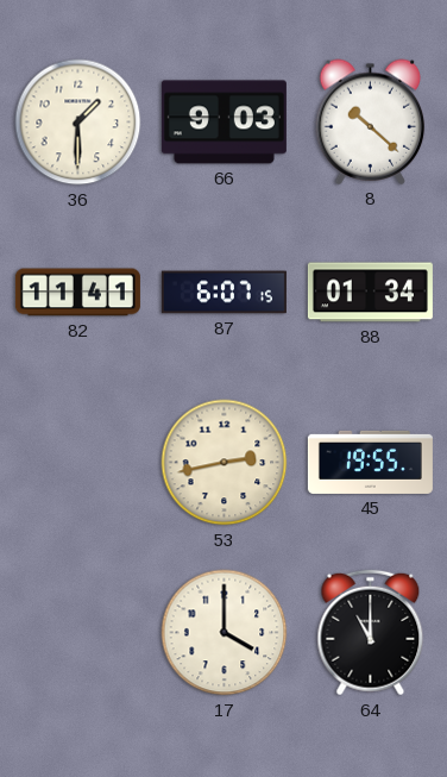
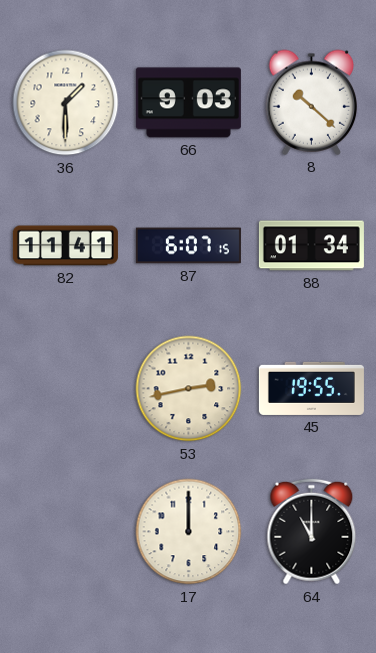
17: 4:00 -> 12:00 (189, 532)
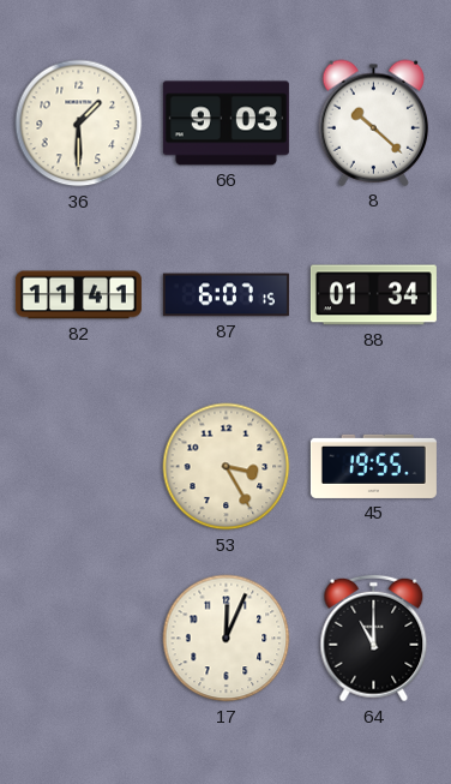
53: 2:43 -> 3:25 (227, 467)
17: 12:00 -> 12:04 (227, 639)
